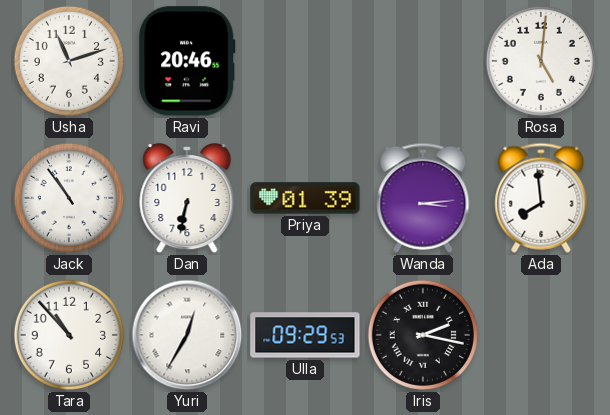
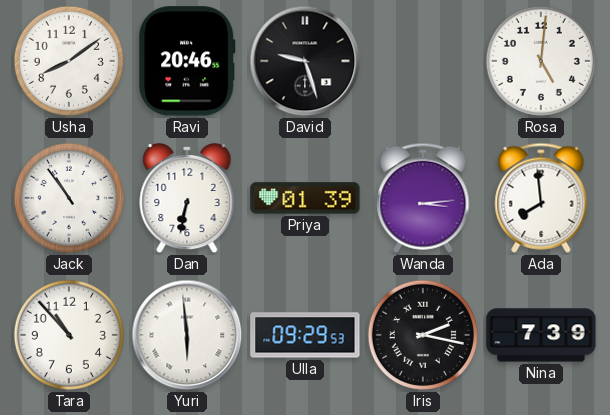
Usha: 11:12 -> 8:09 (69, 61)
David: none -> 9:27 (305, 61)
Yuri: 12:35 -> 5:59 (187, 335)
Nina: none -> 7:39 (541, 335)
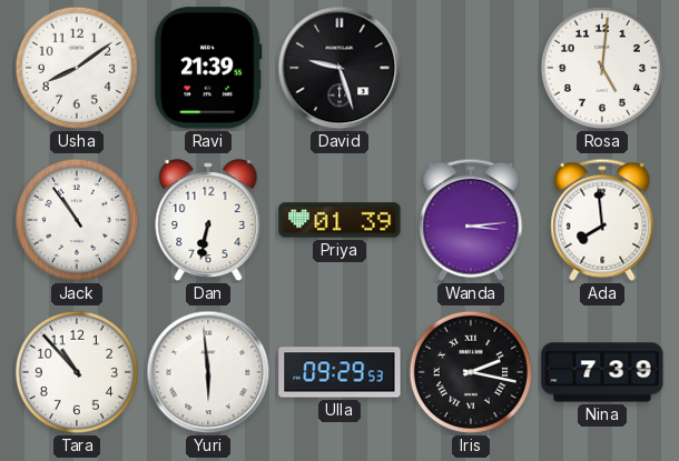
Ravi: 20:46 -> 21:39 (208, 68)
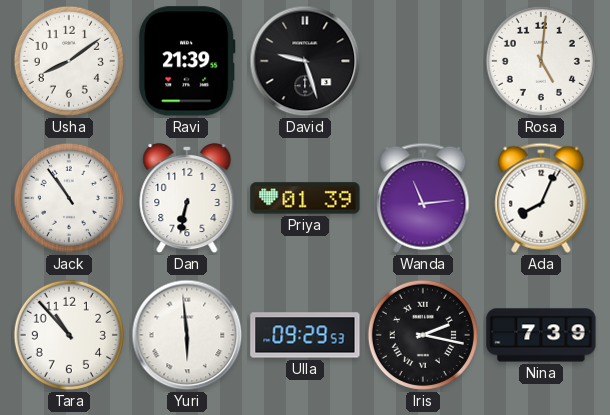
Wanda: 3:14 -> 11:14 (423, 198)
Ada: 7:59 -> 8:04 (541, 198)
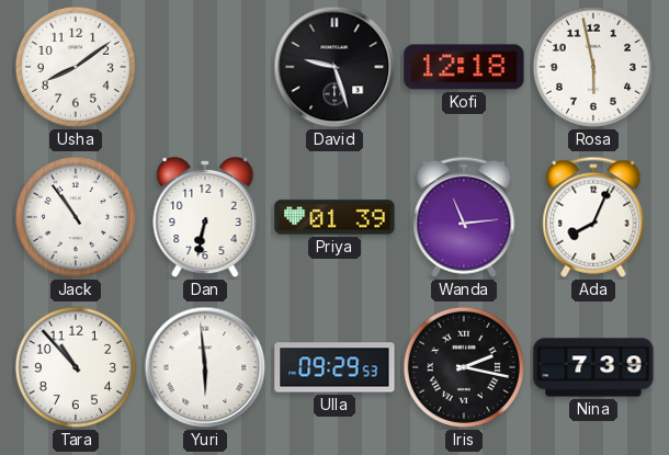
Ravi: 21:39 -> none (187, 61)
Kofi: none -> 12:18 (464, 67)
Rosa: 5:01 -> 5:58 (593, 67)
